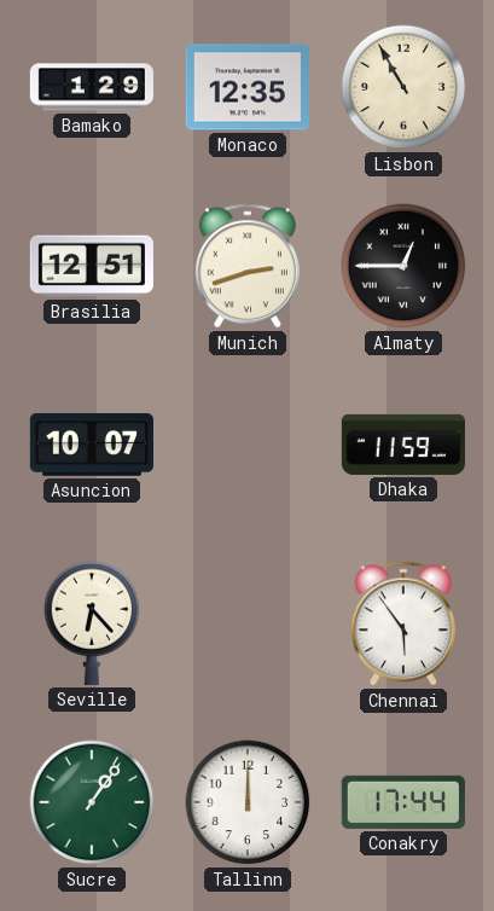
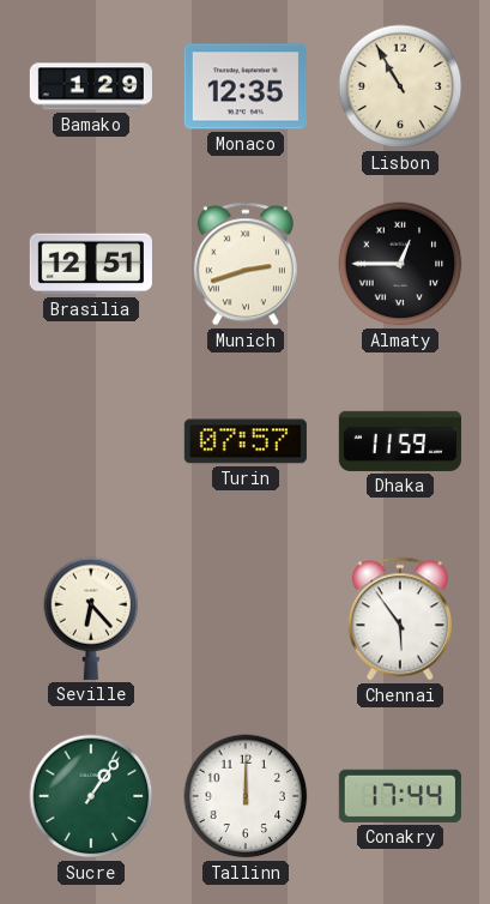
Asuncion: 10:07 -> none (92, 446)
Turin: none -> 07:57 (246, 441)
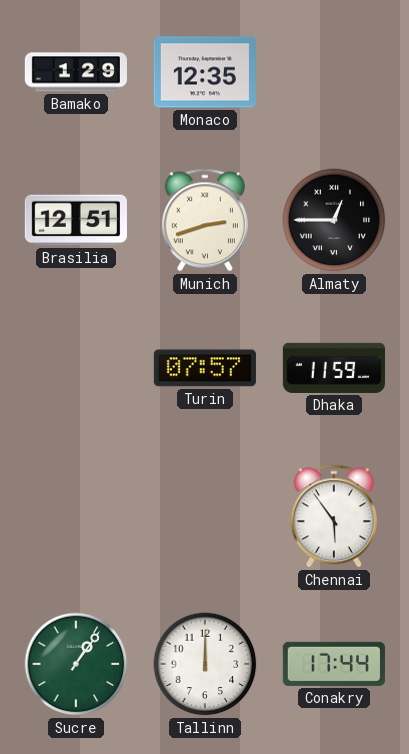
Lisbon: 10:55 -> none (400, 86)
Seville: 6:23 -> none (91, 619)
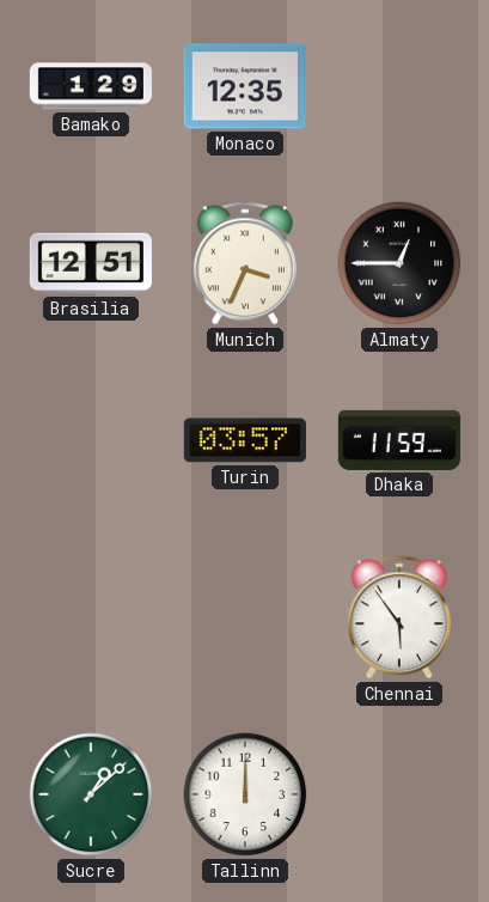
Munich: 2:42 -> 3:34 (245, 263)
Turin: 07:57 -> 03:57 (245, 440)
Sucre: 1:06 -> 1:08 (91, 794)
Conakry: 17:44 -> none (334, 664)
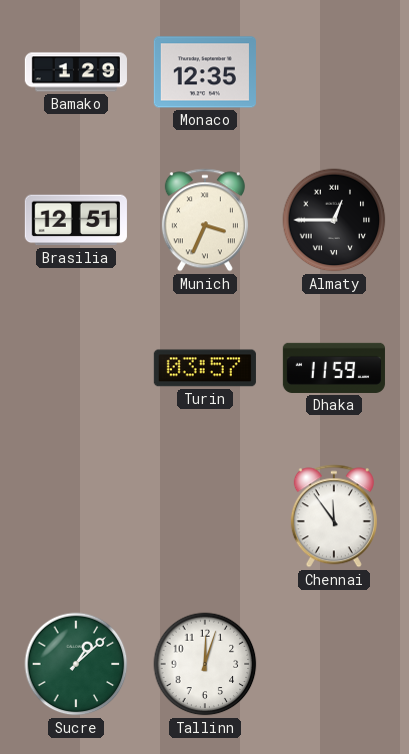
Chennai: 5:54 -> 11:54 (334, 516)
Tallinn: 12:00 -> 12:03 (205, 664)
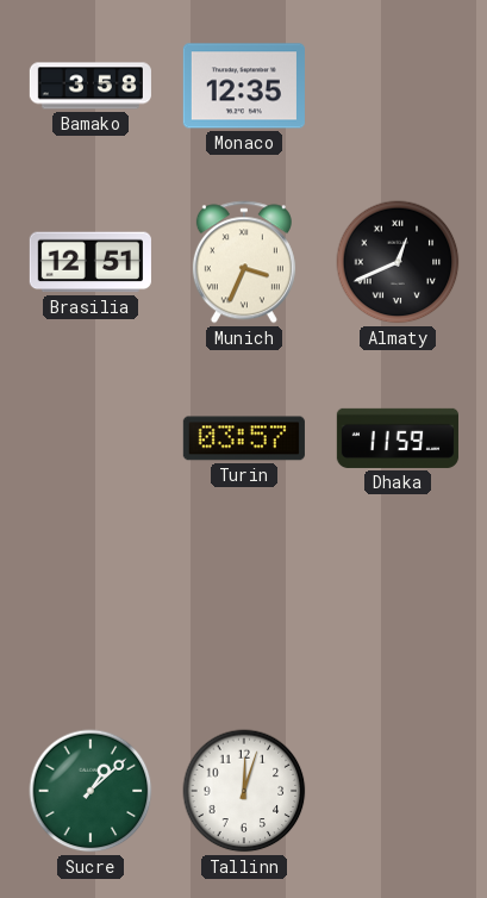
Bamako: 1:29 -> 3:58 (90, 86)
Almaty: 12:45 -> 12:41 (398, 262)
Chennai: 11:54 -> none (334, 516)
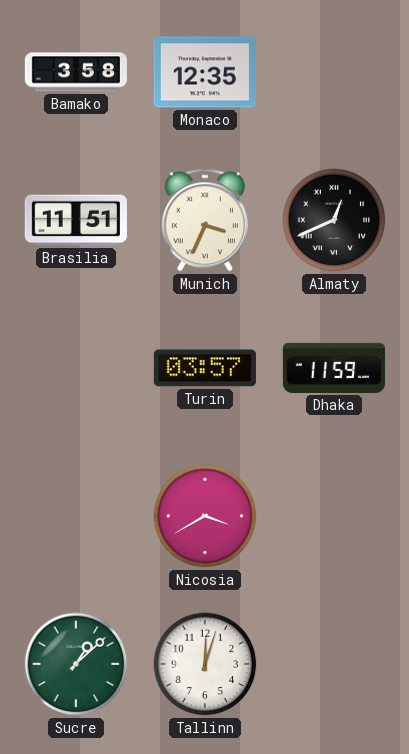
Brasilia: 12:51 -> 11:51 (76, 220)
Nicosia: none -> 3:40 (205, 516)
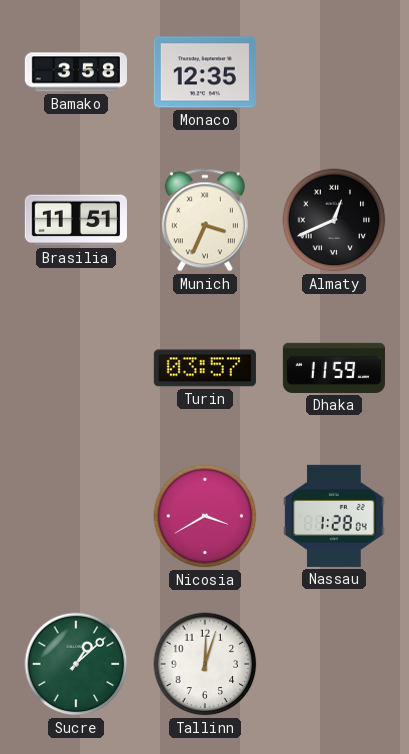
Nassau: none -> 1:28 (334, 516)
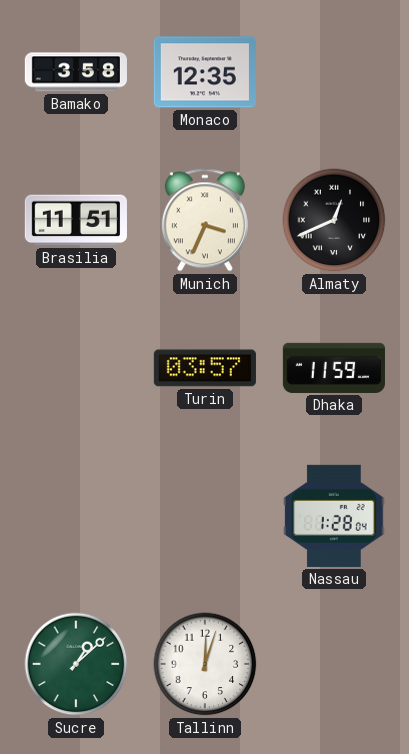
Nicosia: 3:40 -> none (205, 516)
